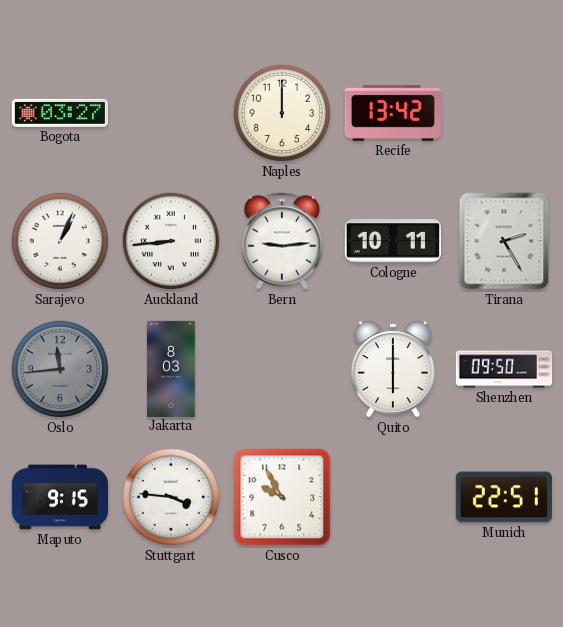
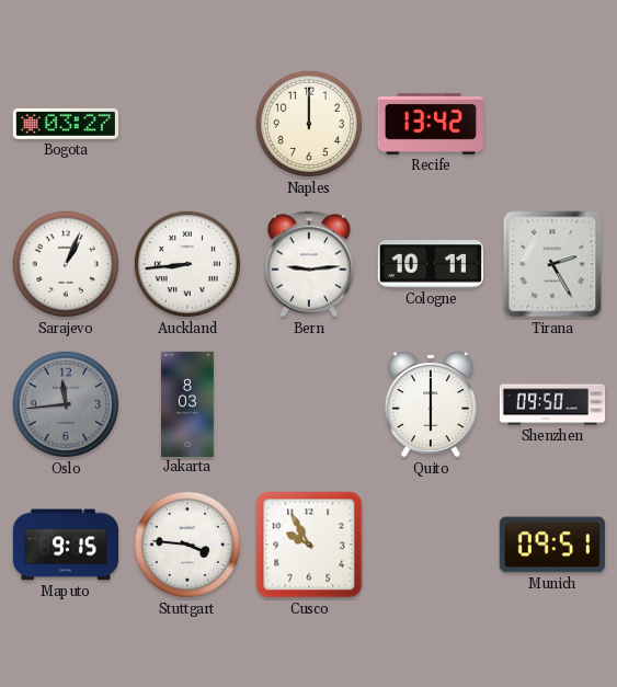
Munich: 22:51 -> 09:51 (552, 545)
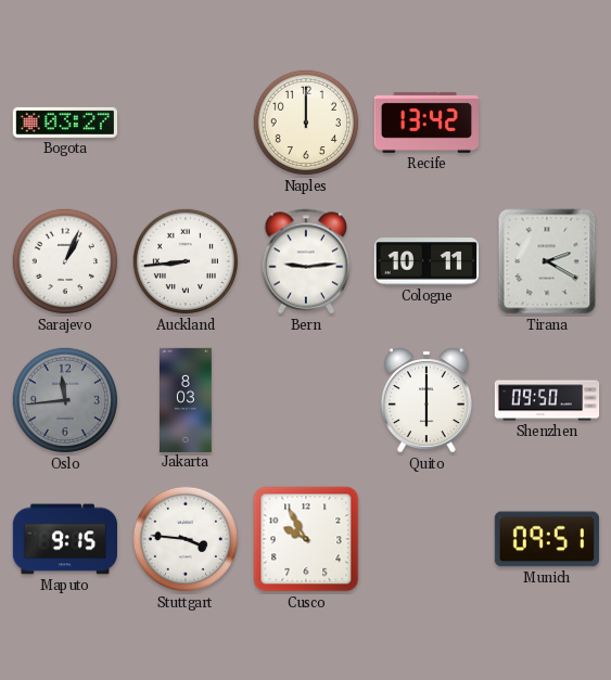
Tirana: 2:25 -> 2:20 (547, 261)
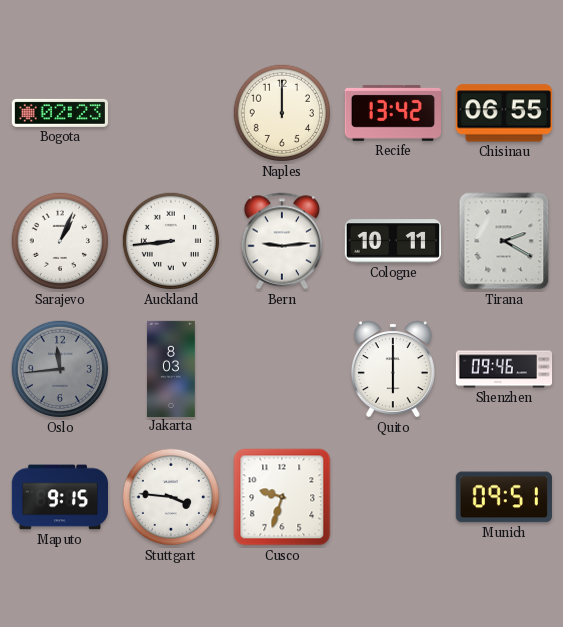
Bogota: 03:27 -> 02:23 (59, 113)
Chisinau: none -> 06:55 (504, 113)
Shenzhen: 09:50 -> 09:46 (504, 369)
Cusco: 9:55 -> 9:33 (282, 497)
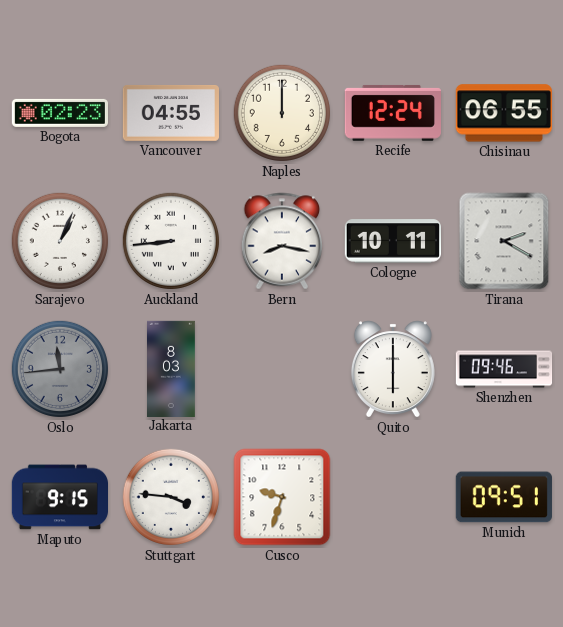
Vancouver: none -> 04:55 (171, 113)
Recife: 13:42 -> 12:24 (393, 113)
Bern: 9:14 -> 8:17 (282, 241)
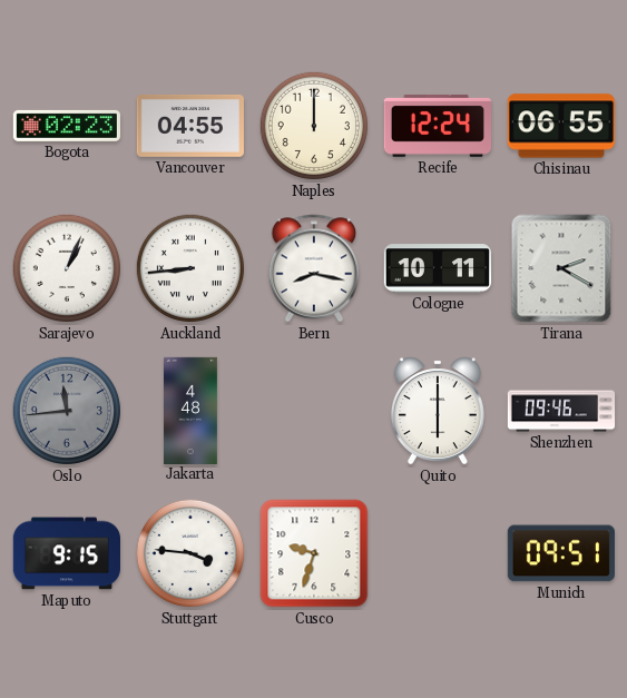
Jakarta: 8:03 -> 4:48 (192, 410)
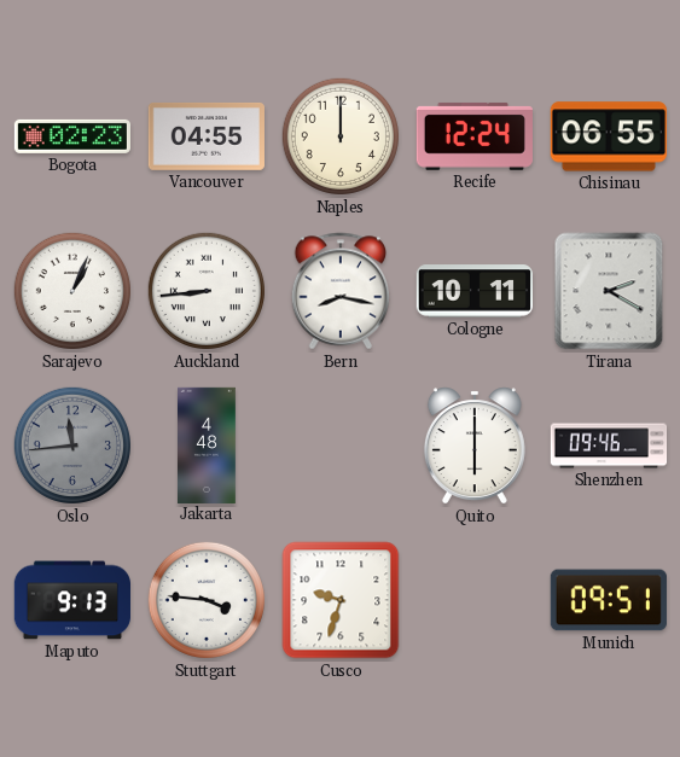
Maputo: 9:15 -> 9:13 (71, 600)
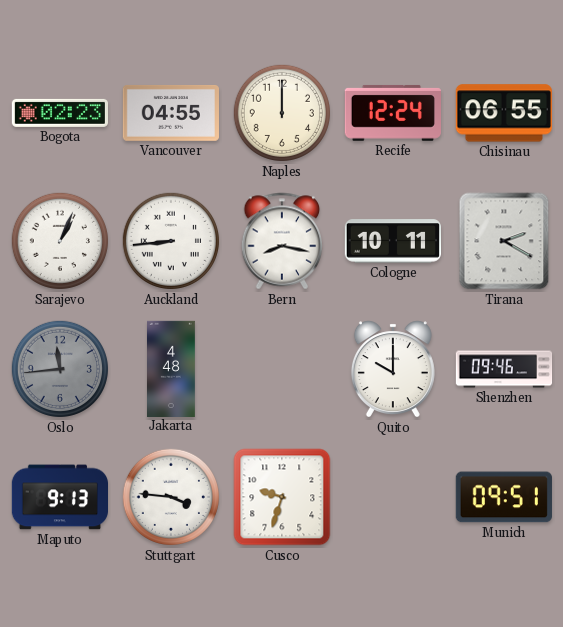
Quito: 6:00 -> 10:00 (393, 369)
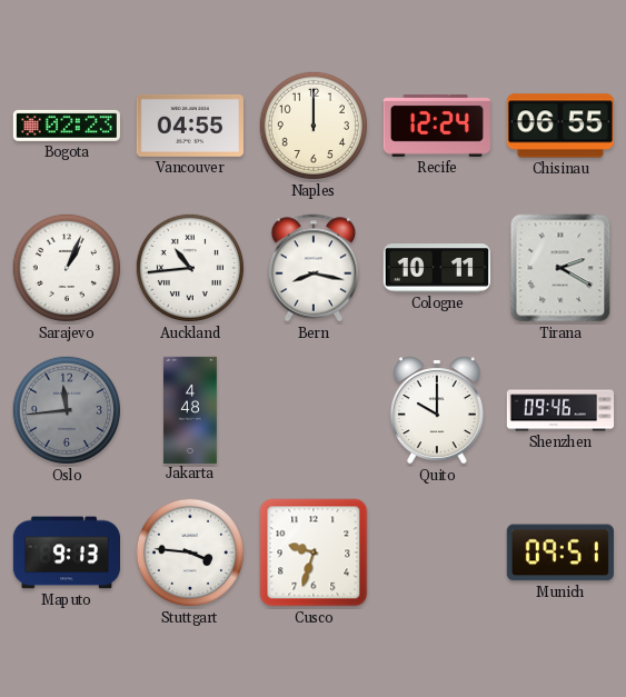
Auckland: 8:44 -> 10:44 (190, 268)
